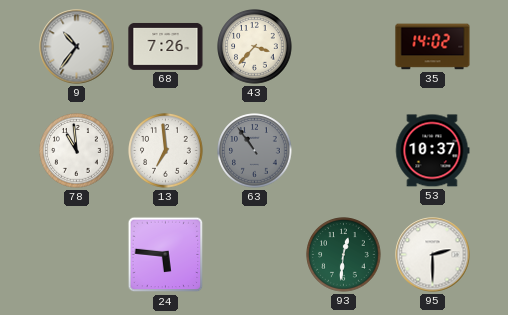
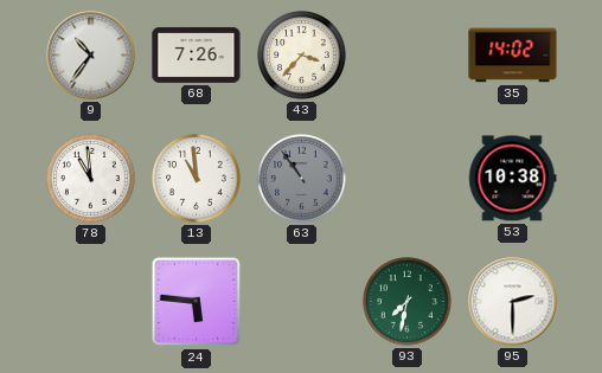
13: 6:59 -> 10:59 (197, 179)
53: 10:37 -> 10:38 (513, 179)
93: 12:31 -> 7:32 (408, 302)
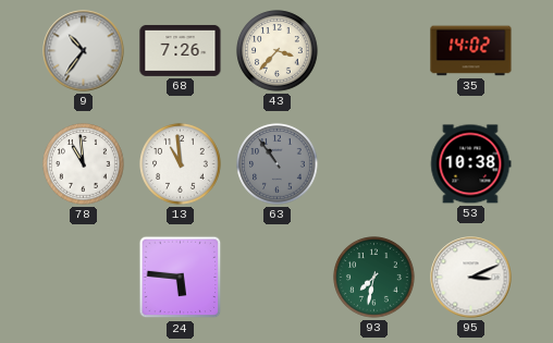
95: 2:30 -> 3:11 (471, 278)
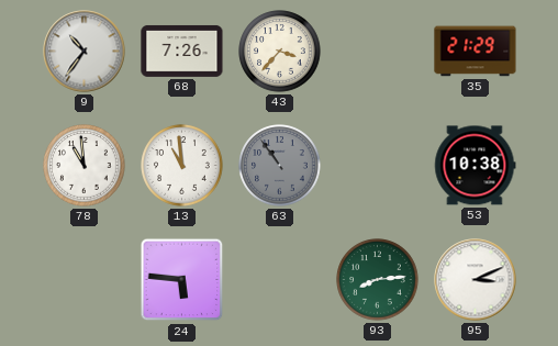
35: 14:02 -> 21:29 (476, 52)
93: 7:32 -> 8:14 (378, 280)
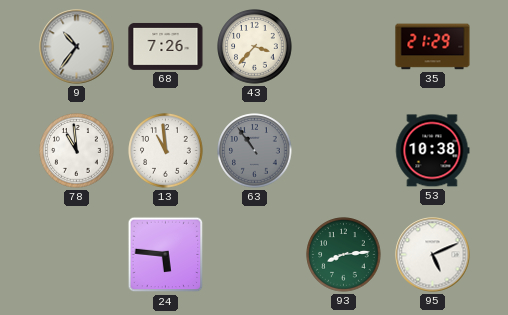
95: 3:11 -> 5:11 (433, 255)
